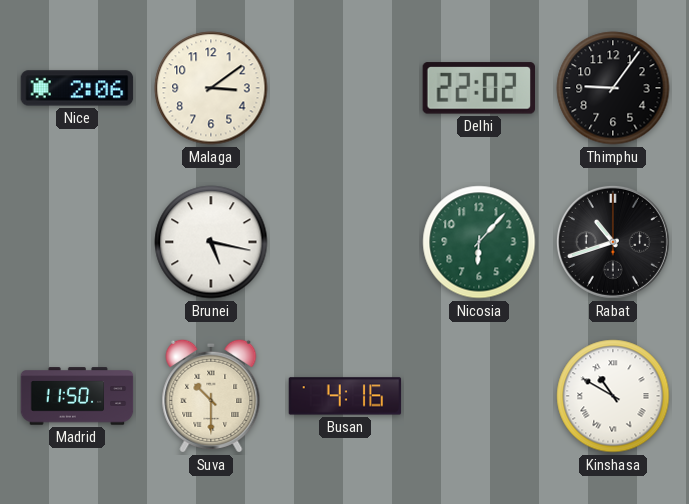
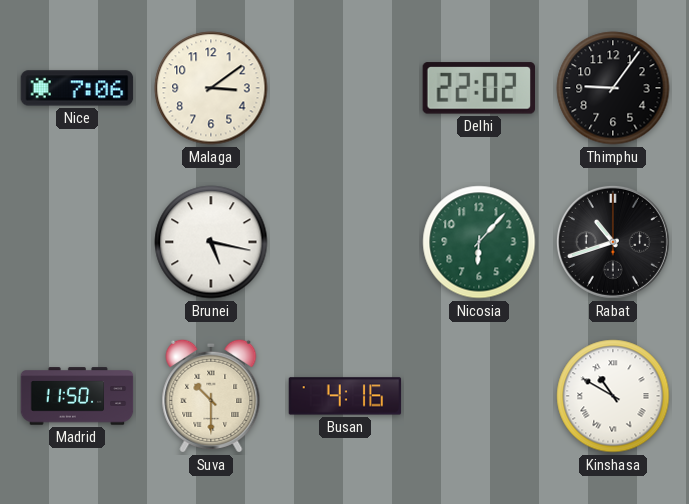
Nice: 2:06 -> 7:06 (77, 88)
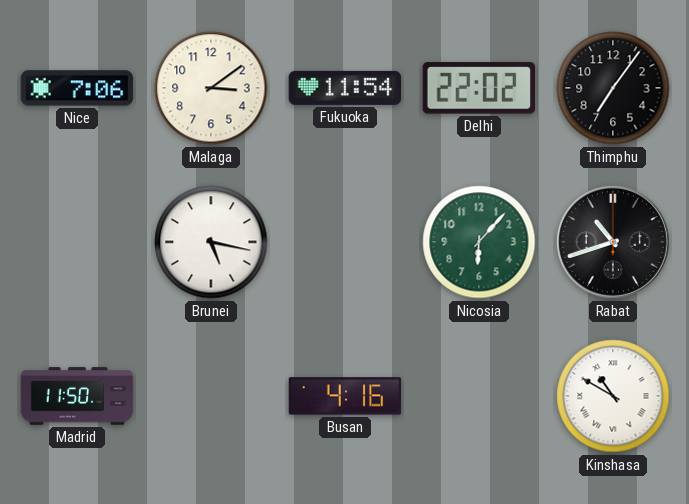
Fukuoka: none -> 11:54 (345, 88)
Thimphu: 9:06 -> 7:06 (613, 88)
Suva: 10:30 -> none (211, 396)
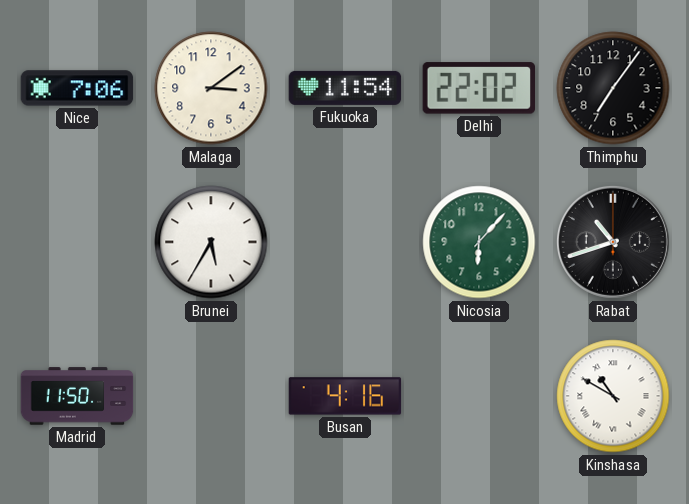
Brunei: 5:17 -> 5:35 (211, 242)
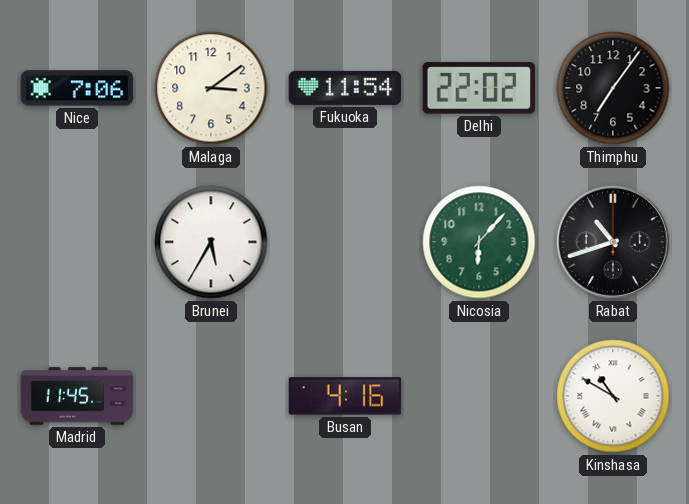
Madrid: 11:50 -> 11:45 (77, 396)
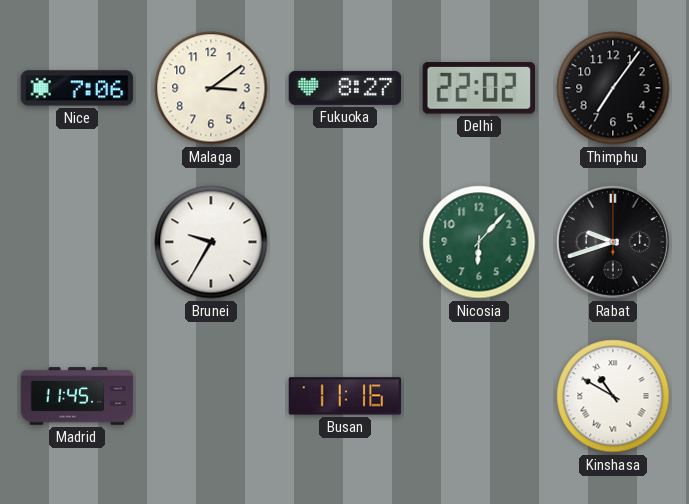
Fukuoka: 11:54 -> 8:27 (345, 88)
Brunei: 5:35 -> 9:35 (211, 242)
Rabat: 10:42 -> 9:42 (613, 242)
Busan: 4:16 -> 11:16 (345, 396)
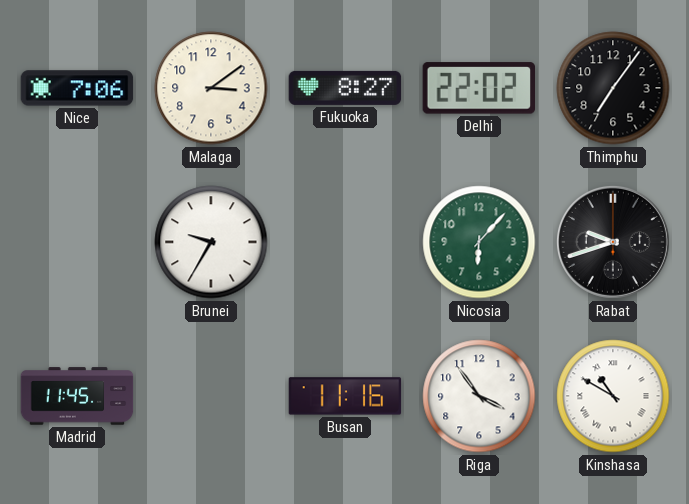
Riga: none -> 3:54 (479, 396)
